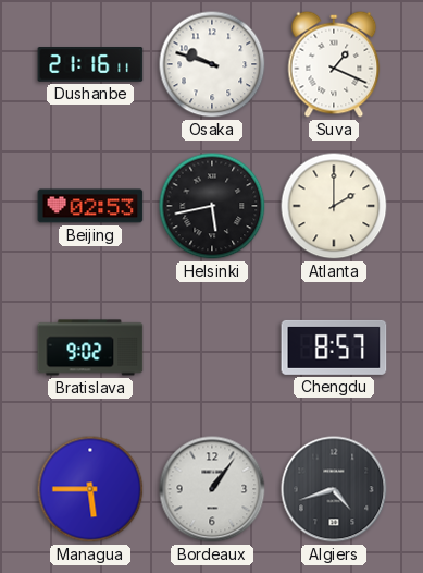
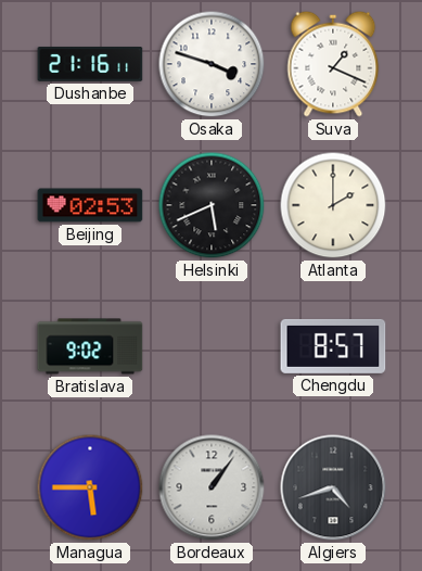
Osaka: 9:48 -> 3:48 (212, 64)
Helsinki: 5:43 -> 5:41 (212, 205)
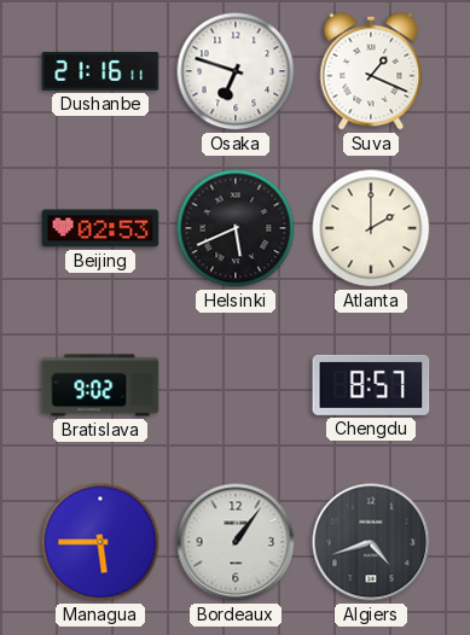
Osaka: 3:48 -> 6:48 (236, 71)
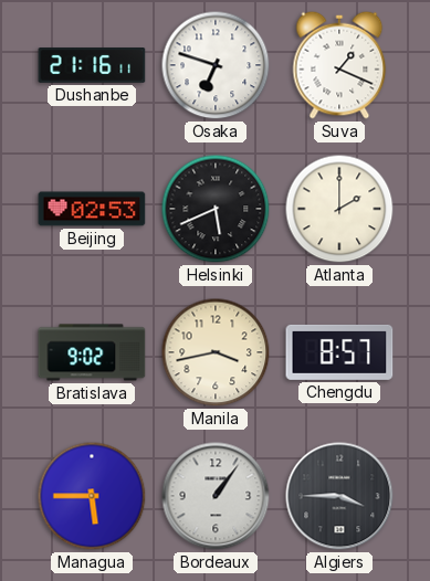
Manila: none -> 3:43 (216, 352)
Algiers: 4:42 -> 3:45 (339, 496)
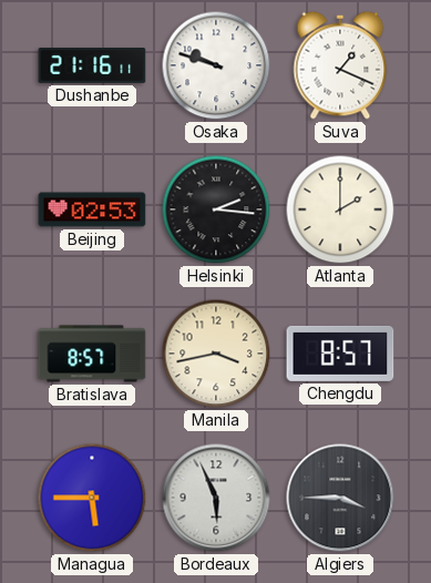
Osaka: 6:48 -> 9:48 (216, 65)
Helsinki: 5:41 -> 2:16 (216, 209)
Bratislava: 9:02 -> 8:57 (92, 354)
Bordeaux: 1:06 -> 5:56 (216, 498)
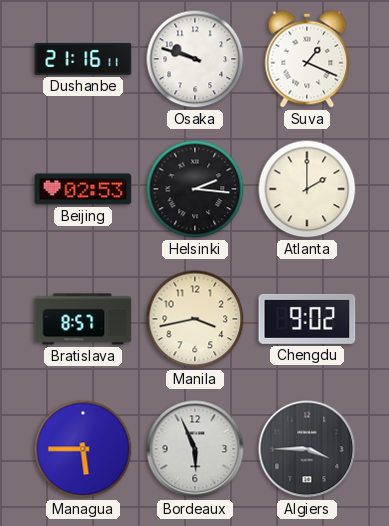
Chengdu: 8:57 -> 9:02 (307, 319)
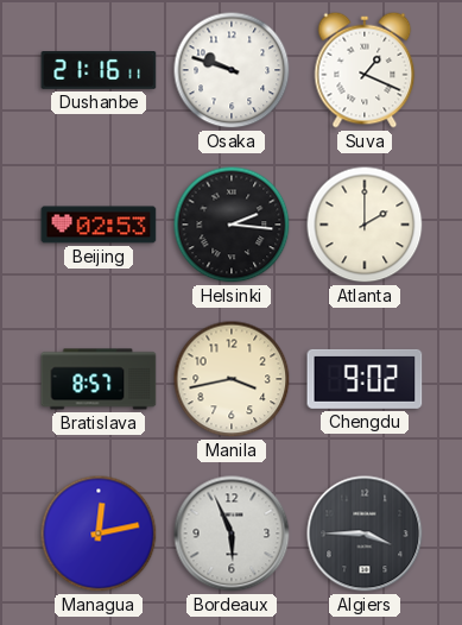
Managua: 5:45 -> 12:13 (99, 534)
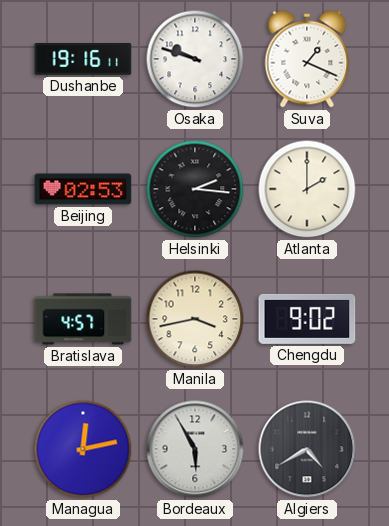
Dushanbe: 21:16 -> 19:16 (83, 59)
Bratislava: 8:57 -> 4:57 (83, 319)
Bordeaux: 5:56 -> 5:55 (195, 449)
Algiers: 3:45 -> 4:40 (307, 449)
